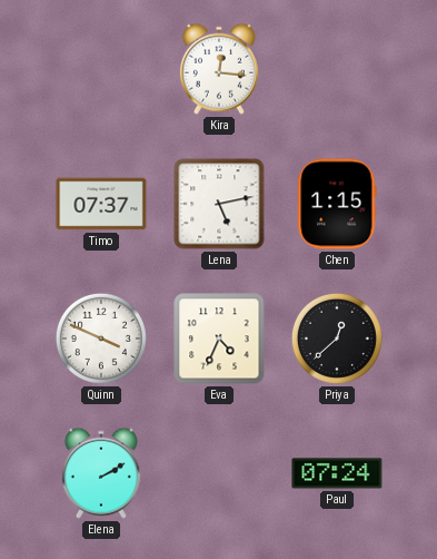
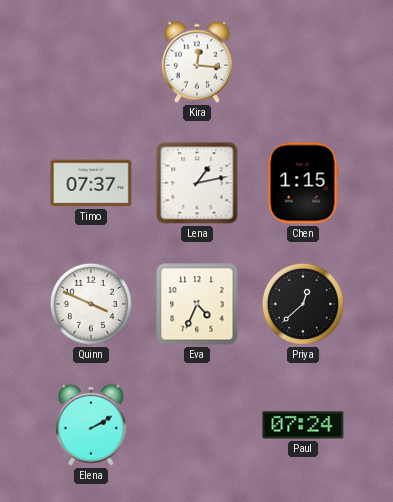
Lena: 5:13 -> 1:13 (197, 183)
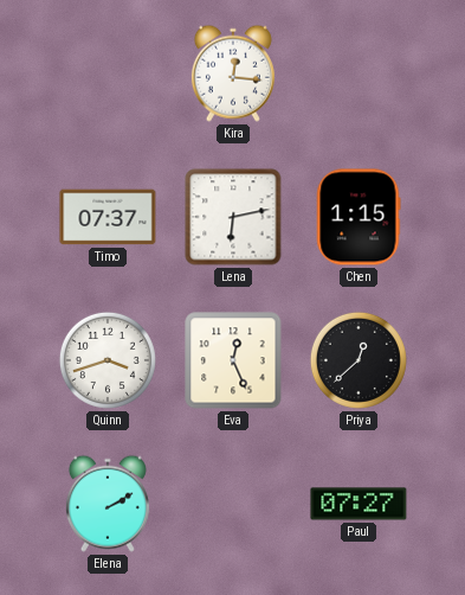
Lena: 1:13 -> 6:13 (233, 217)
Quinn: 3:49 -> 3:42 (108, 360)
Eva: 4:34 -> 12:26 (233, 360)
Paul: 07:24 -> 07:27 (359, 504)
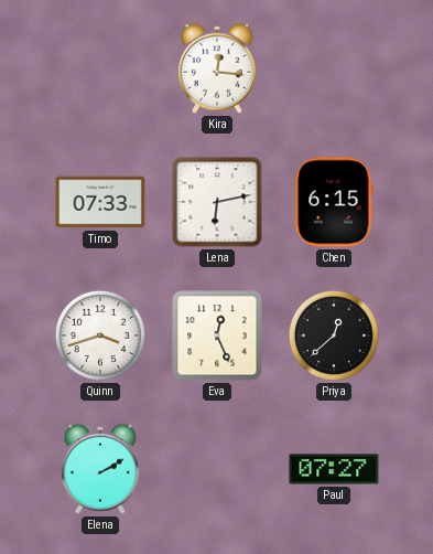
Timo: 07:37 -> 07:33 (100, 202)
Chen: 1:15 -> 6:15 (334, 202)
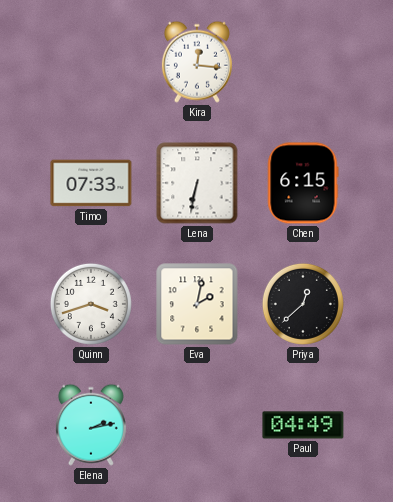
Lena: 6:13 -> 6:32 (197, 183)
Eva: 12:26 -> 2:02 (197, 304)
Elena: 2:10 -> 2:13 (91, 425)
Paul: 07:27 -> 04:49 (303, 425)
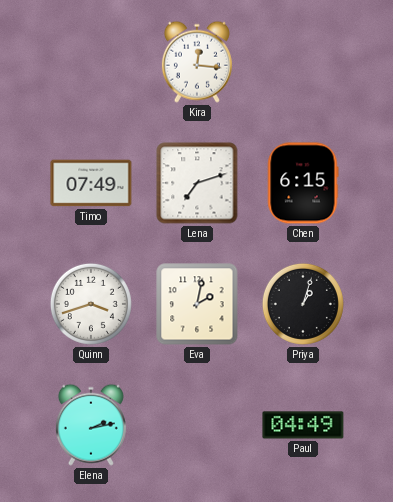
Timo: 07:33 -> 07:49 (91, 183)
Lena: 6:32 -> 7:12 (197, 183)
Priya: 12:38 -> 1:03 (303, 304)
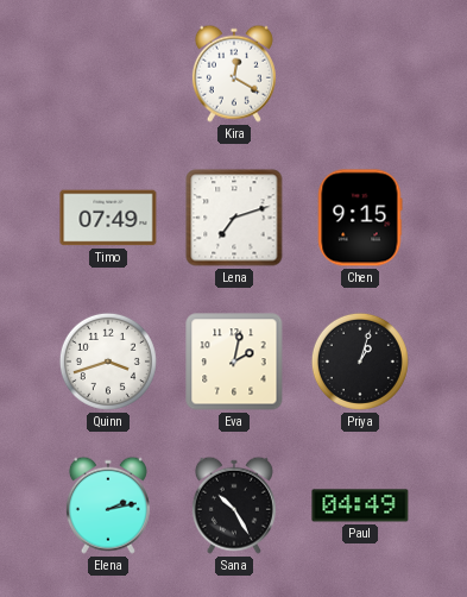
Kira: 12:16 -> 12:20 (234, 74)
Chen: 6:15 -> 9:15 (360, 218)
Sana: none -> 10:25 (234, 505)
